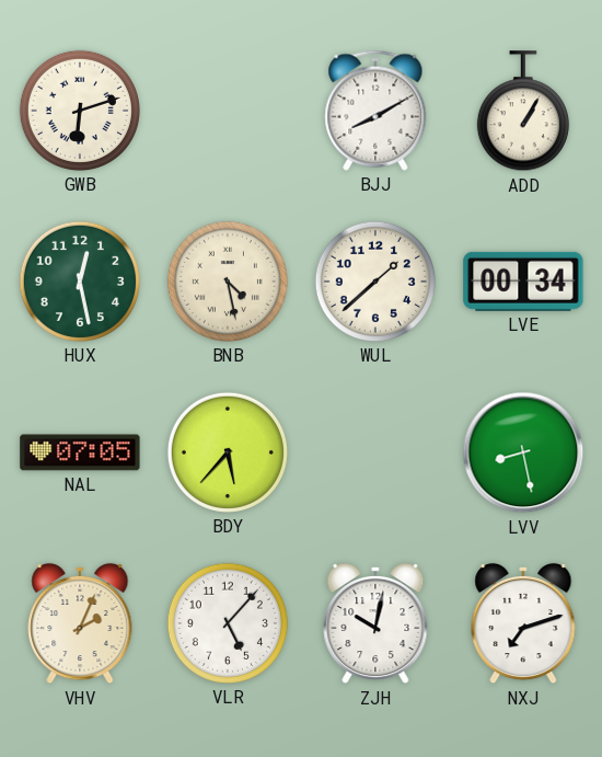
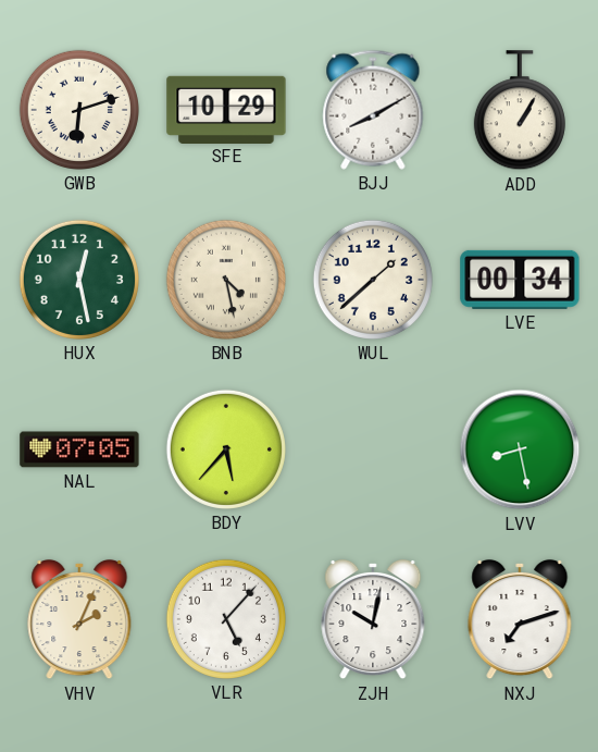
SFE: none -> 10:29 (226, 109)
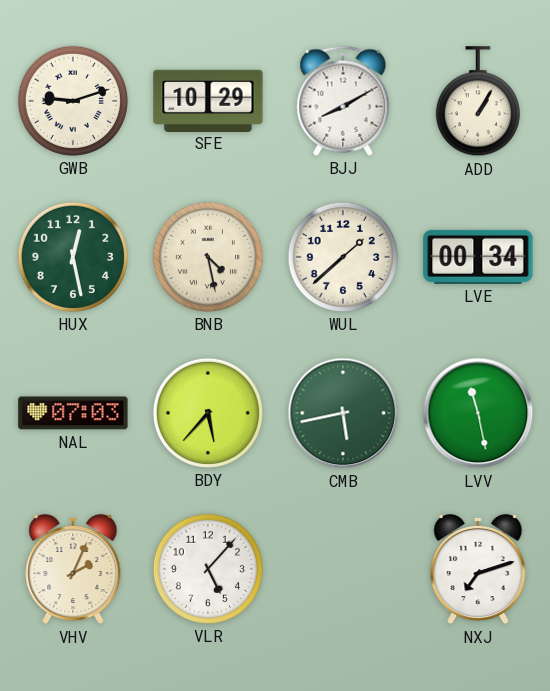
GWB: 6:12 -> 9:12 (73, 101)
NAL: 07:05 -> 07:03 (73, 413)
CMB: none -> 5:43 (343, 413)
LVV: 8:28 -> 11:28 (478, 413)
ZJH: 10:02 -> none (373, 619)
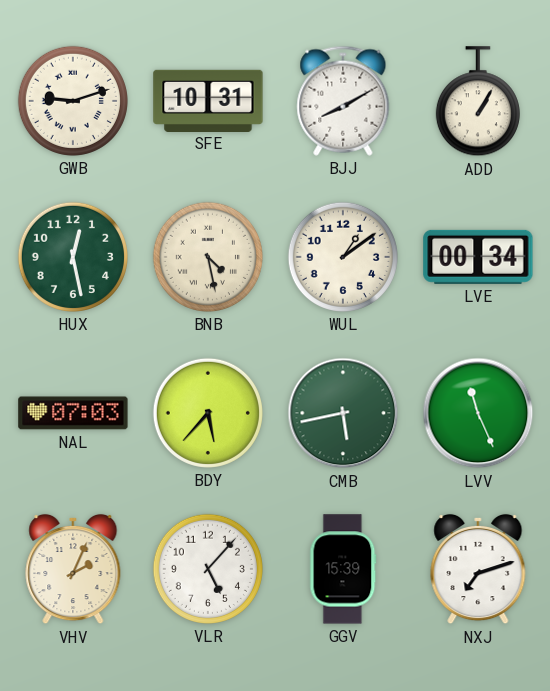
SFE: 10:29 -> 10:31 (208, 100)
WUL: 1:38 -> 1:09 (343, 257)
LVV: 11:28 -> 11:26 (478, 413)
GGV: none -> 15:39 (343, 569)
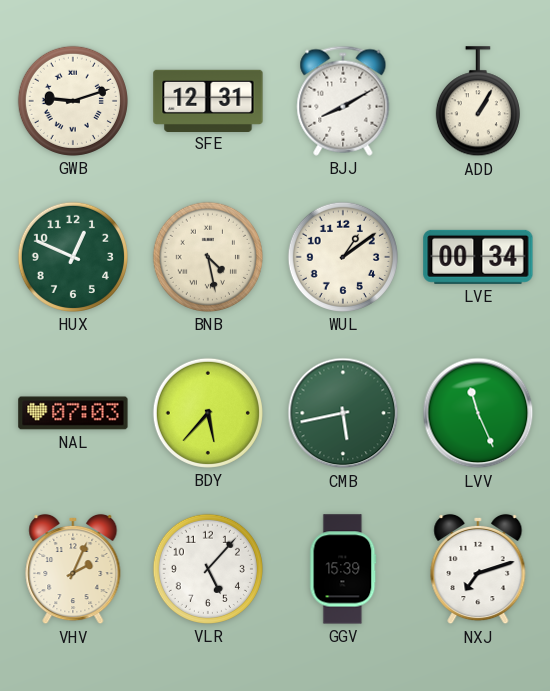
SFE: 10:31 -> 12:31 (208, 100)
HUX: 12:28 -> 12:49 (73, 257)
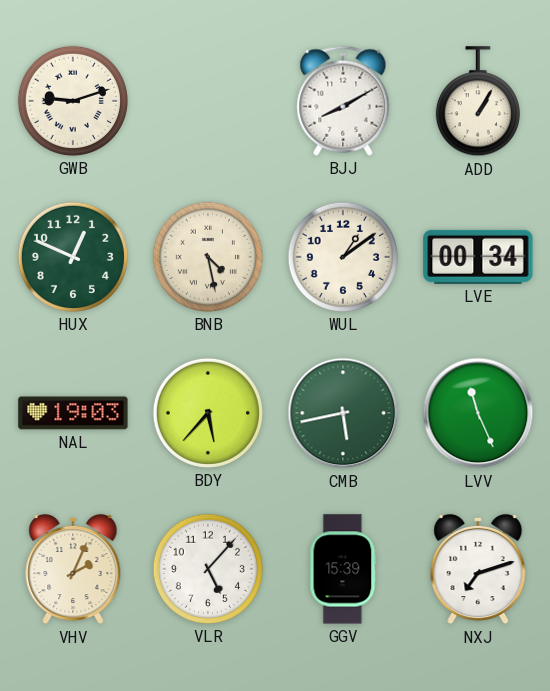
SFE: 12:31 -> none (208, 100)
NAL: 07:03 -> 19:03 (73, 413)
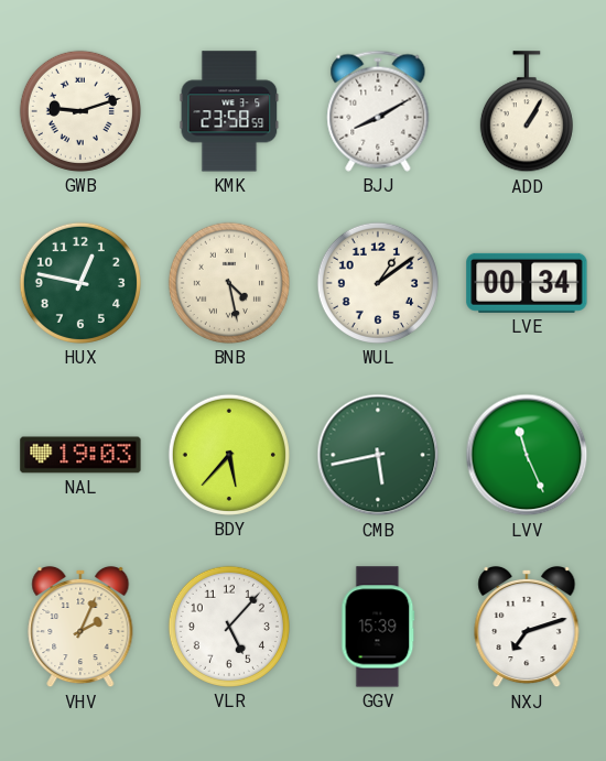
KMK: none -> 23:58 (229, 111)
HUX: 12:49 -> 12:47 (80, 283)
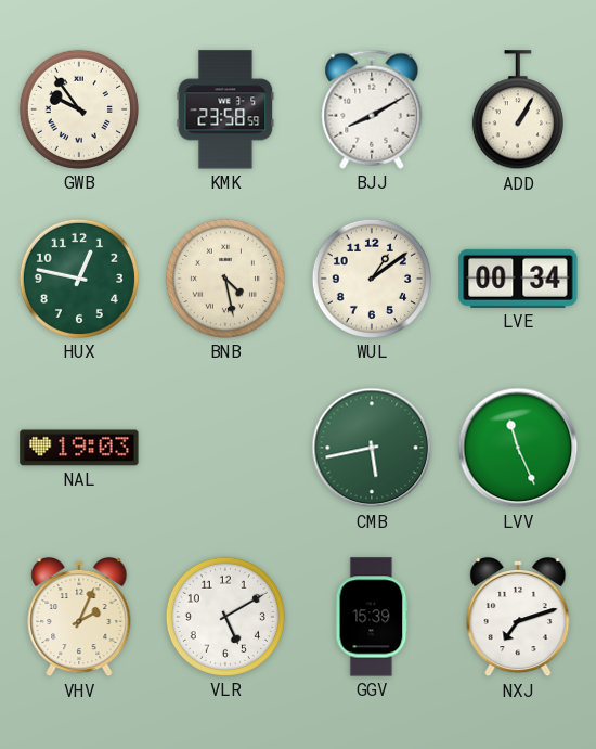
GWB: 9:12 -> 9:54 (79, 109)
BDY: 5:37 -> none (229, 455)
VLR: 5:07 -> 5:10 (225, 617)
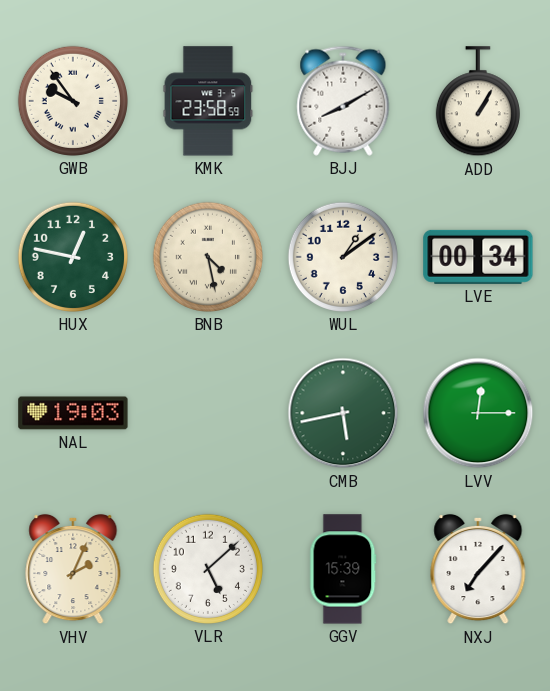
LVV: 11:26 -> 12:15 (478, 413)
VLR: 5:10 -> 5:08 (208, 569)
NXJ: 7:12 -> 7:07 (478, 569)
